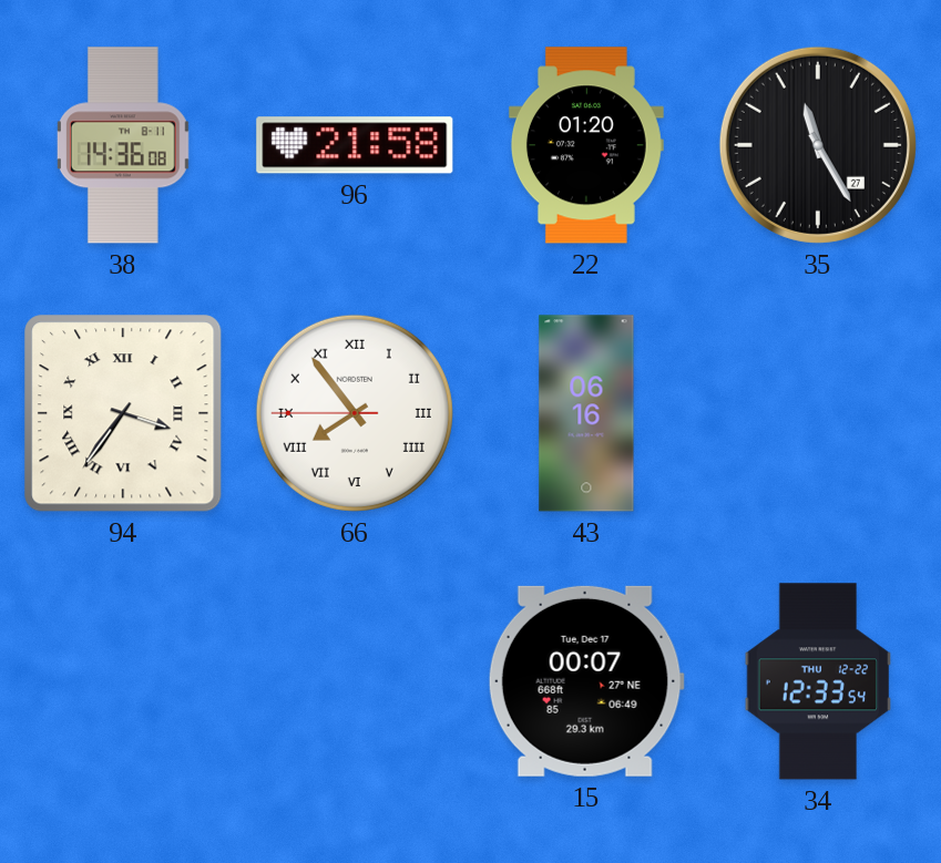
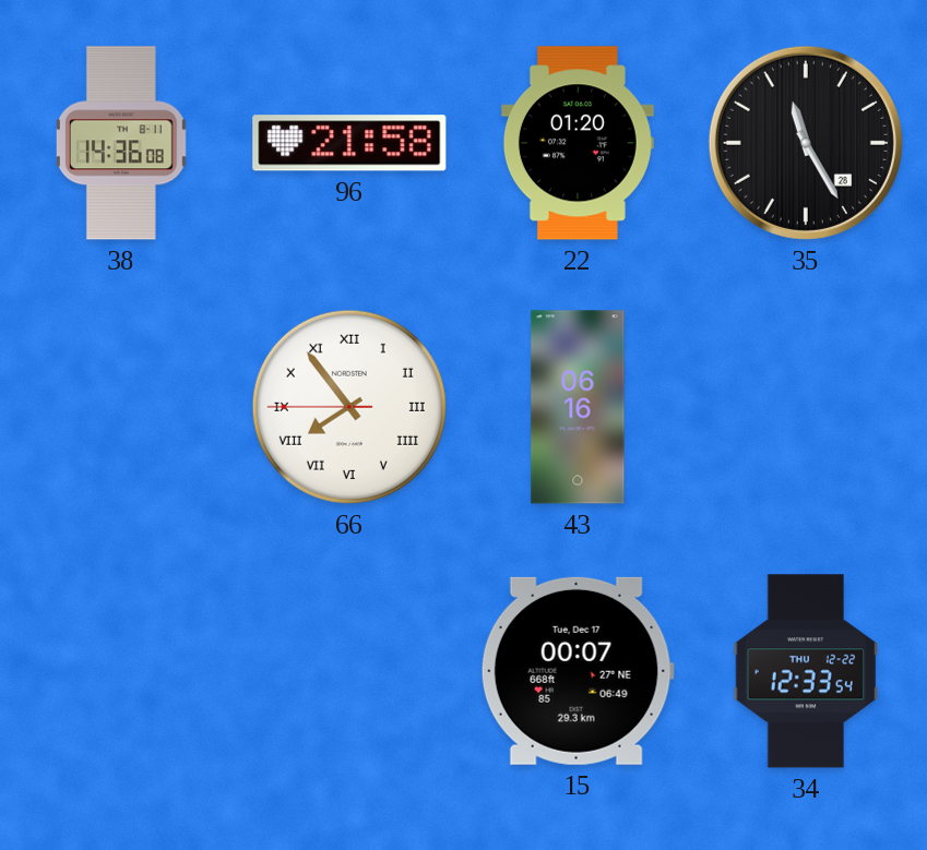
35 date: 27 -> 28 (806, 143)
94: 3:36 -> none (123, 413)
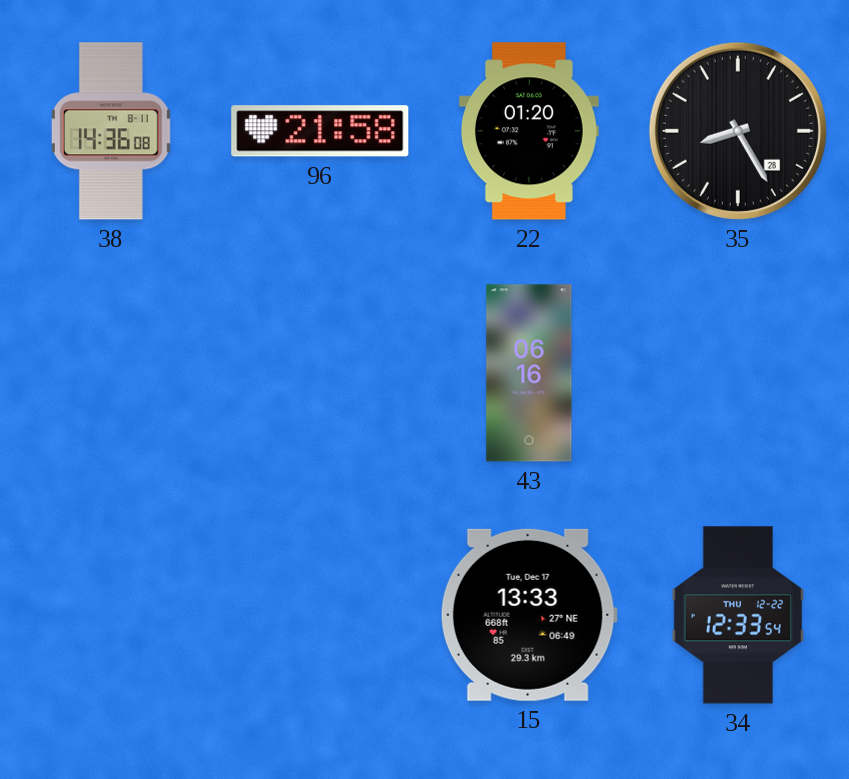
35: 11:25 -> 8:25 (738, 131)
66: 7:53 -> none (349, 407)
15: 00:07 -> 13:33 (529, 615)
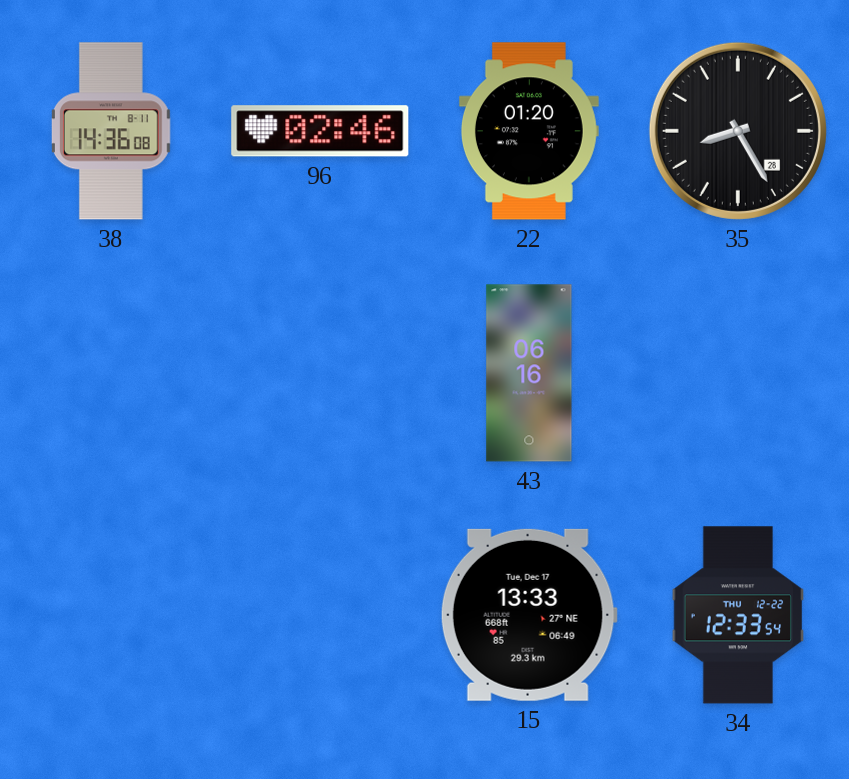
96: 21:58 -> 02:46 (320, 131)
